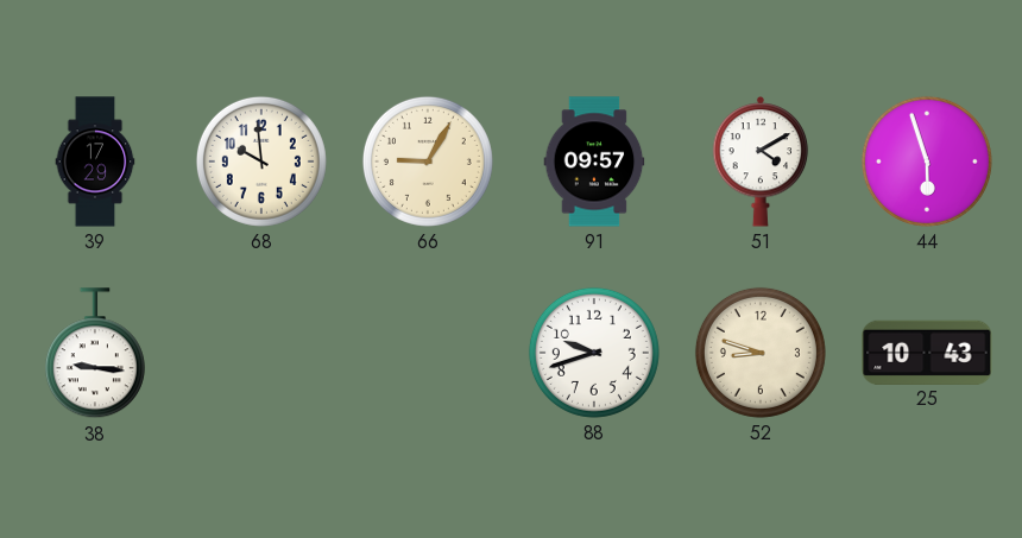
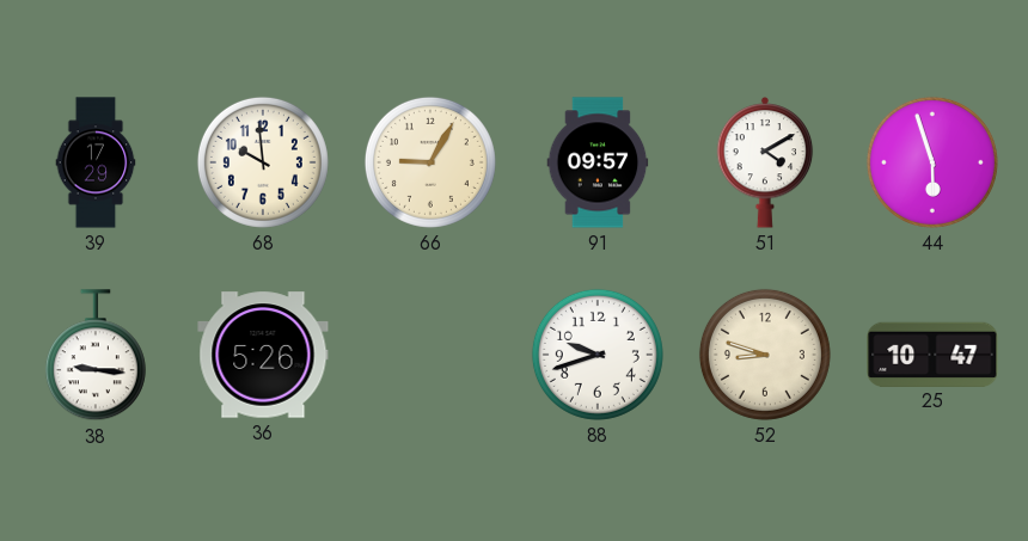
36: none -> 5:26 (263, 355)
25: 10:43 -> 10:47 (932, 354)
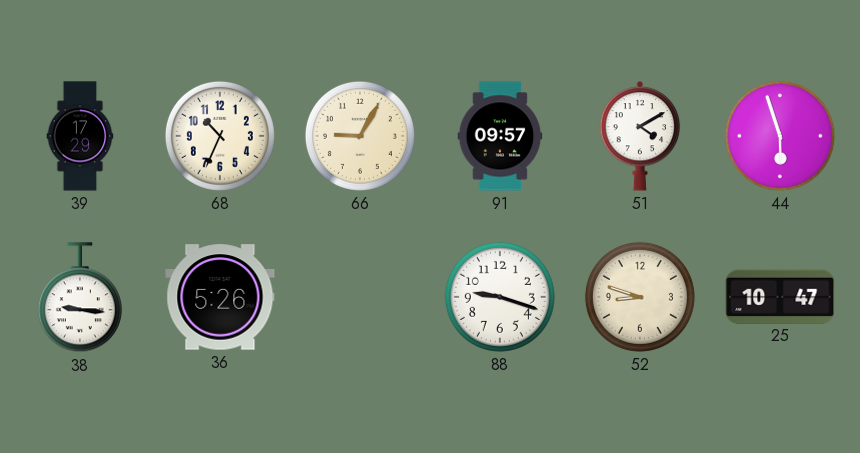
68: 9:59 -> 10:34 (220, 136)
88: 9:42 -> 9:18 (500, 297)
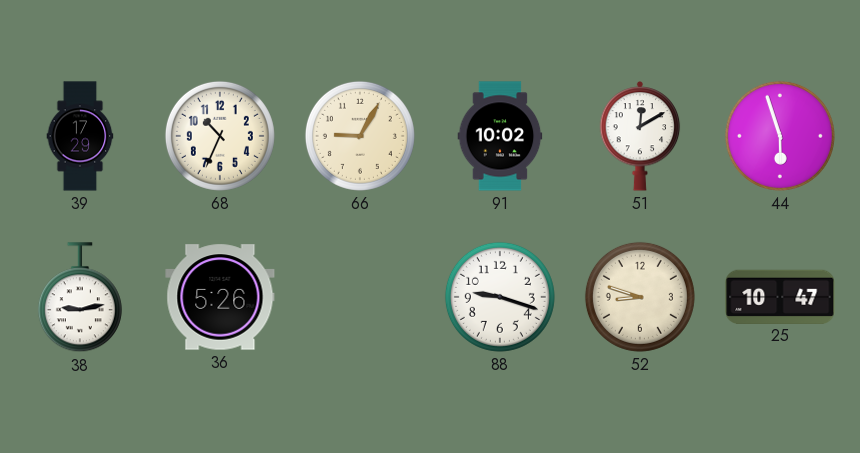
91: 09:57 -> 10:02 (500, 136)
51: 4:10 -> 12:10 (640, 137)
38: 9:16 -> 9:13 (80, 298)
